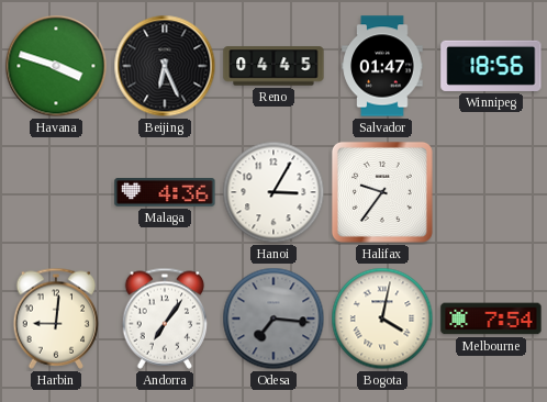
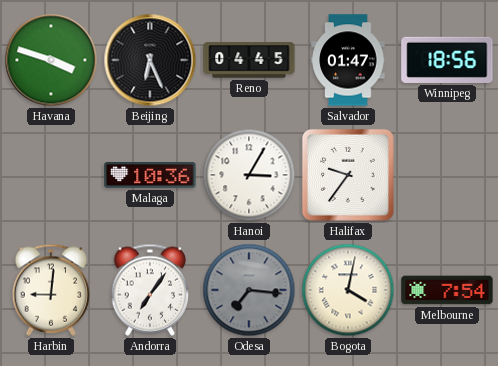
Malaga: 4:36 -> 10:36 (150, 176)
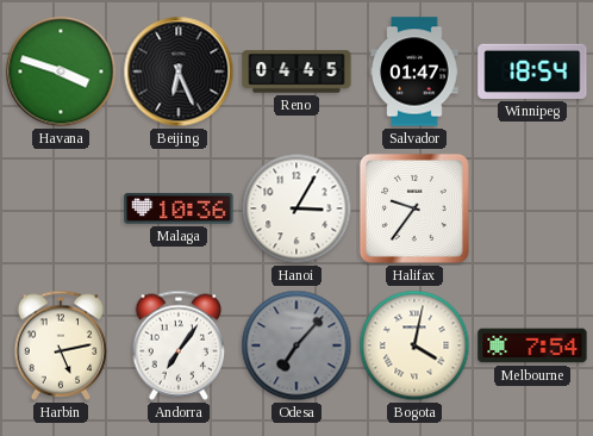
Winnipeg: 18:56 -> 18:54 (532, 71)
Harbin: 9:01 -> 5:13 (61, 345)
Odesa: 7:16 -> 7:07 (296, 345)
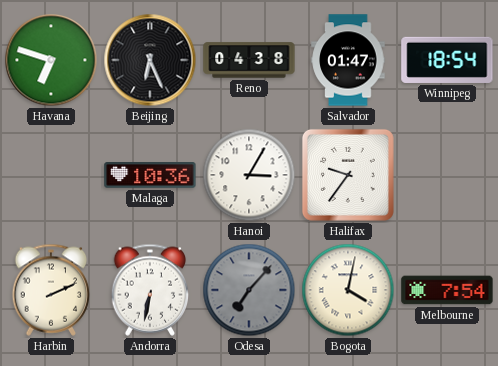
Havana: 3:48 -> 6:48 (51, 60)
Reno: 04:45 -> 04:38 (249, 60)
Harbin: 5:13 -> 2:11 (51, 290)
Andorra: 7:06 -> 6:32 (150, 290)
